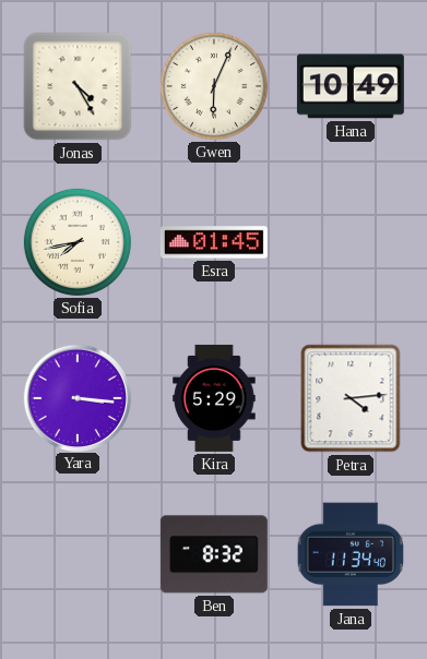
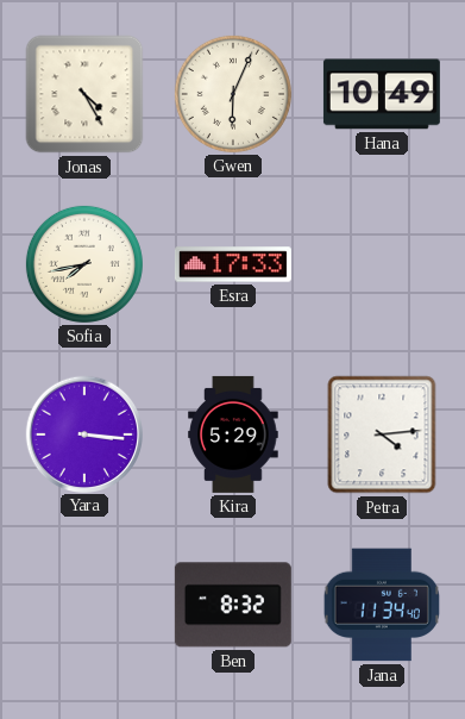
Esra: 01:45 -> 17:33 (233, 264)
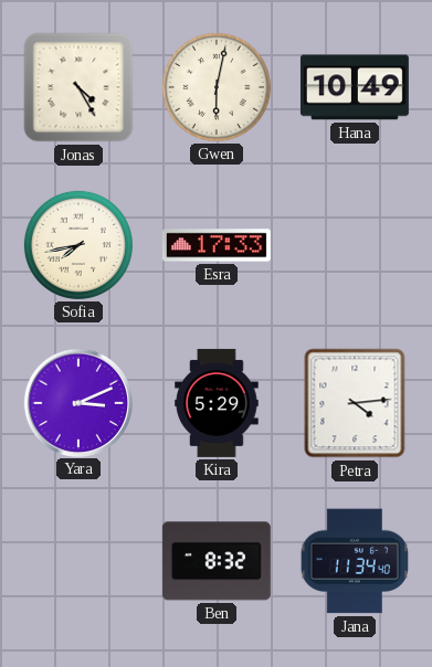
Gwen: 6:04 -> 6:02 (217, 87)
Yara: 3:16 -> 3:11 (77, 402)
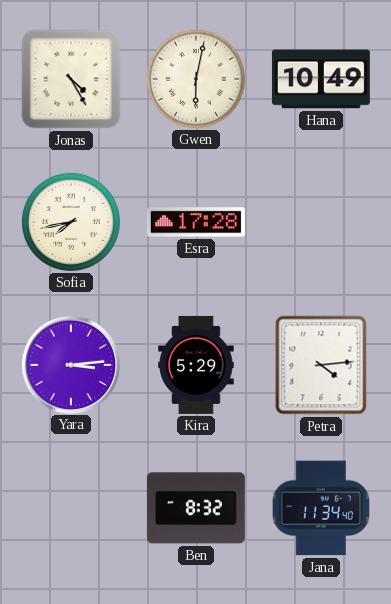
Esra: 17:33 -> 17:28 (196, 222)
Yara: 3:11 -> 3:14 (70, 364)
